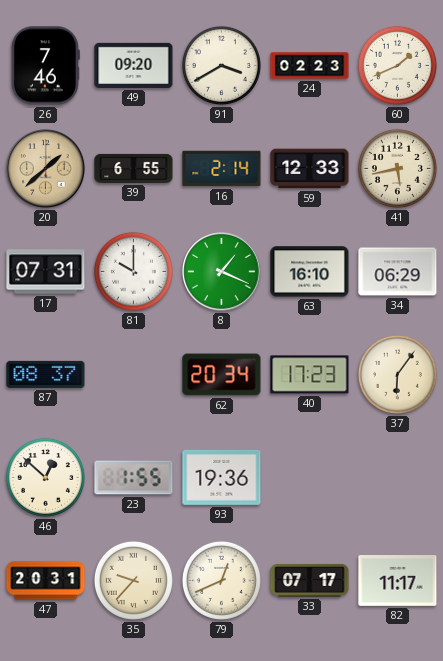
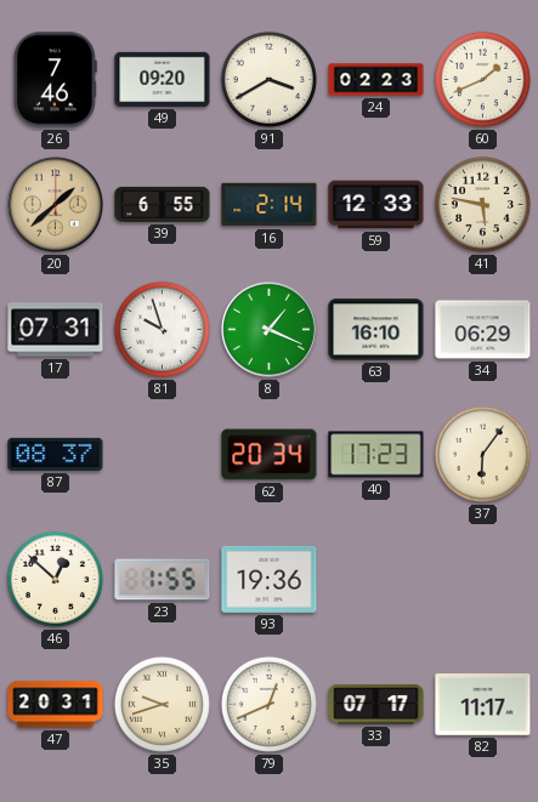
41: 5:43 -> 5:47 (482, 204)
81: 10:00 -> 9:57 (162, 329)
35: 9:37 -> 9:42 (162, 704)
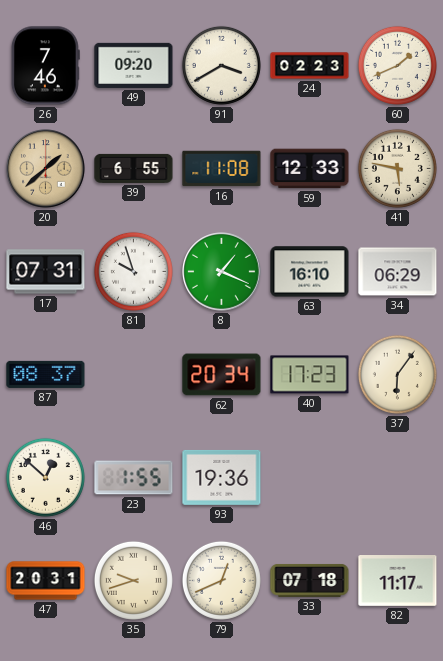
16: 2:14 -> 11:08 (222, 169)
33: 07:17 -> 07:18 (310, 580)
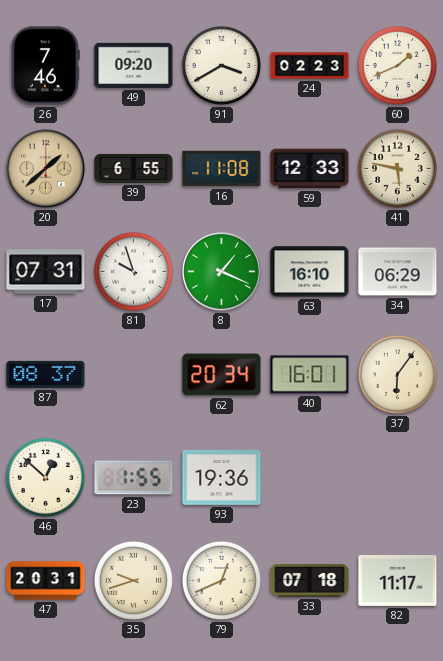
40: 17:23 -> 16:01 (310, 375)
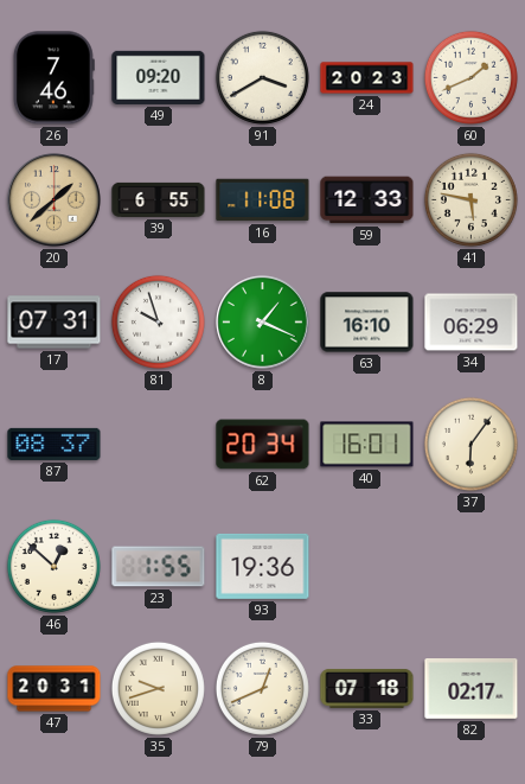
24: 02:23 -> 20:23 (367, 78)
82: 11:17 -> 02:17 (472, 689)
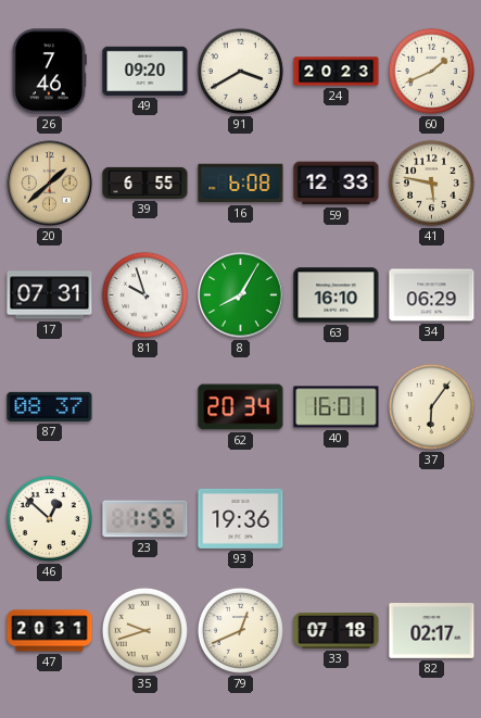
16: 11:08 -> 6:08 (241, 184)
8: 1:19 -> 8:05 (241, 295)
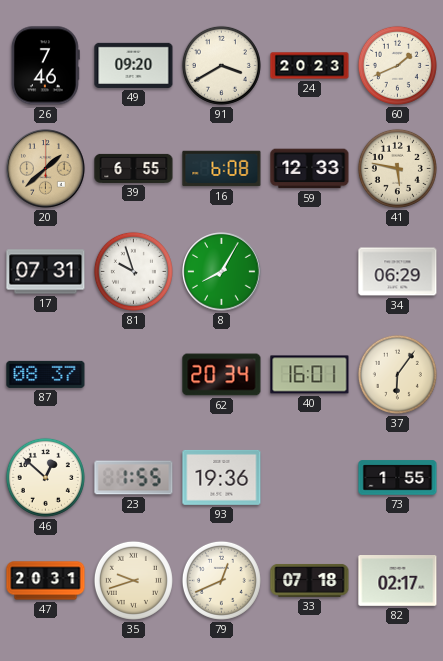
63: 16:10 -> none (337, 295)
73: none -> 1:55 (398, 478)
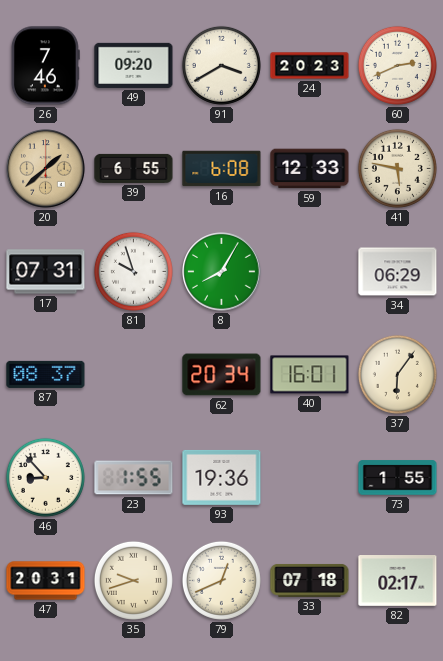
60: 1:41 -> 2:41 (397, 65)
46: 12:52 -> 8:53 (45, 477)
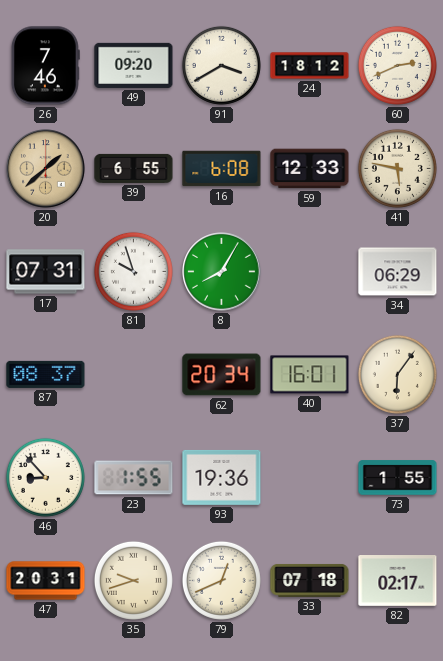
24: 20:23 -> 18:12 (310, 66)
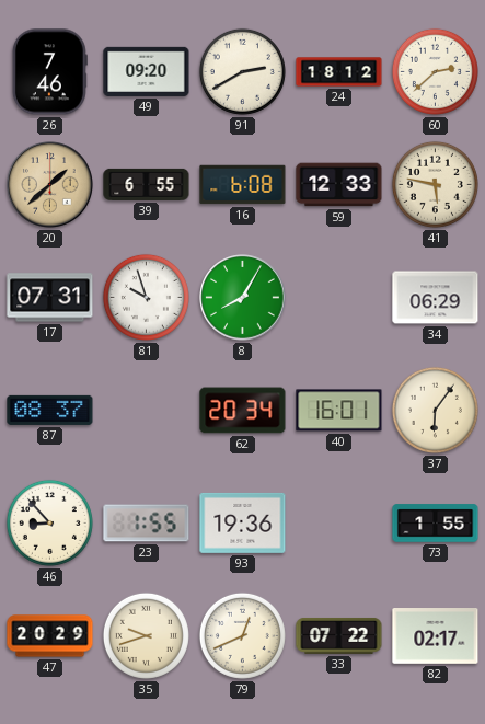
91: 3:40 -> 2:40 (242, 71)
60: 2:41 -> 2:38 (435, 71)
47: 20:31 -> 20:29 (50, 636)
33: 07:18 -> 07:22 (339, 635)
